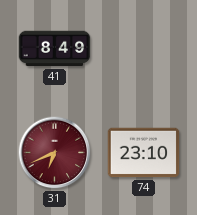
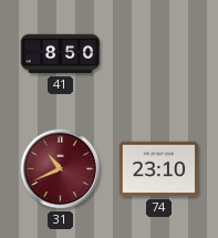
41: 8:49 -> 8:50 (61, 54)
31: 6:41 -> 10:41 (61, 169)
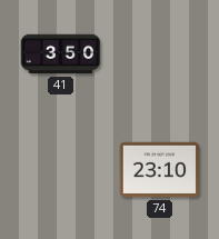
41: 8:50 -> 3:50 (61, 54)
31: 10:41 -> none (61, 169)
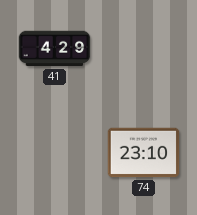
41: 3:50 -> 4:29 (55, 49)
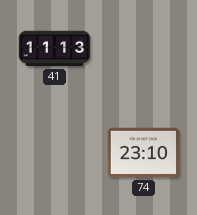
41: 4:29 -> 11:13 (55, 49)
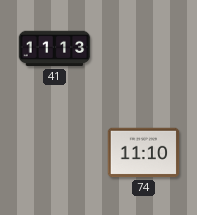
74: 23:10 -> 11:10 (144, 153)
